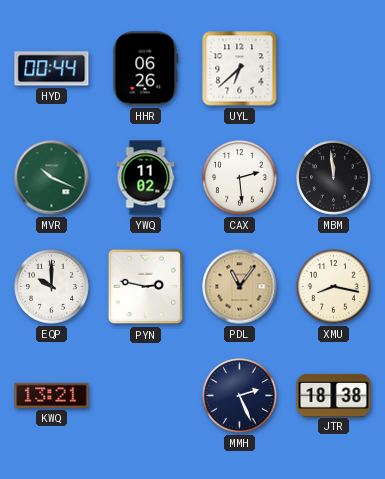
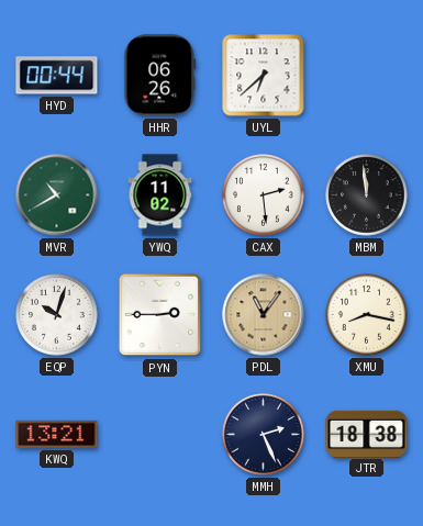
MVR: 10:19 -> 10:40 (57, 195)
EQP: 10:00 -> 10:03 (57, 315)
PYN: 2:47 -> 2:45 (160, 315)
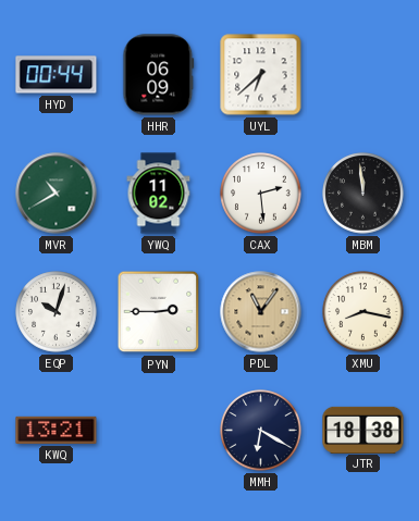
HHR: 06:26 -> 06:09 (159, 75)
MMH: 2:26 -> 6:20 (261, 431)
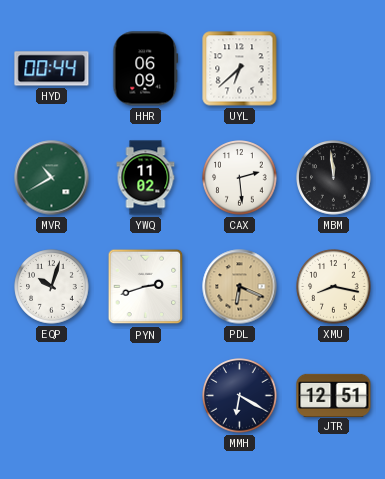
PYN: 2:45 -> 2:42 (146, 287)
PDL: 11:06 -> 6:19 (240, 287)
KWQ: 13:21 -> none (57, 430)
JTR: 18:38 -> 12:51 (334, 395)
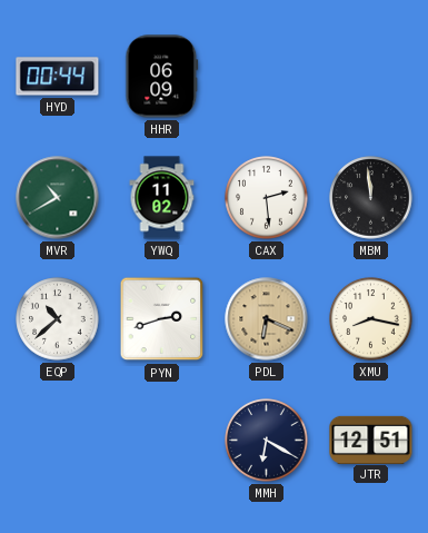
UYL: 6:38 -> none (240, 69)
EQP: 10:03 -> 10:38 (58, 319)
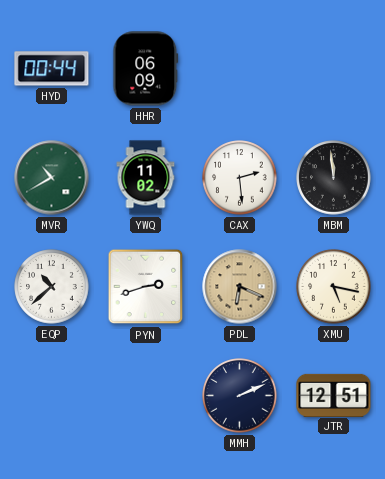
XMU: 8:17 -> 5:17 (334, 287)
MMH: 6:20 -> 2:11 (240, 396)
